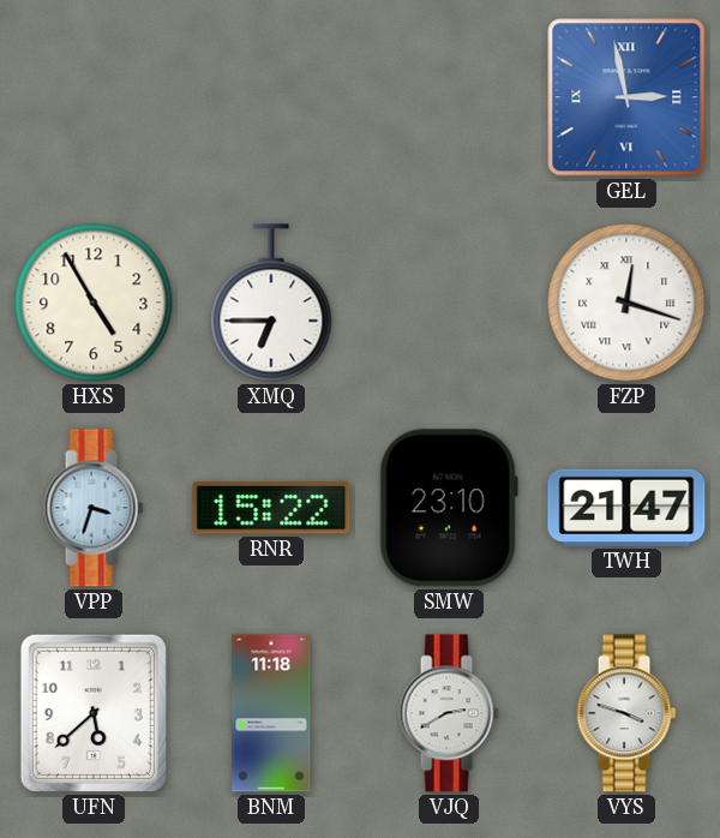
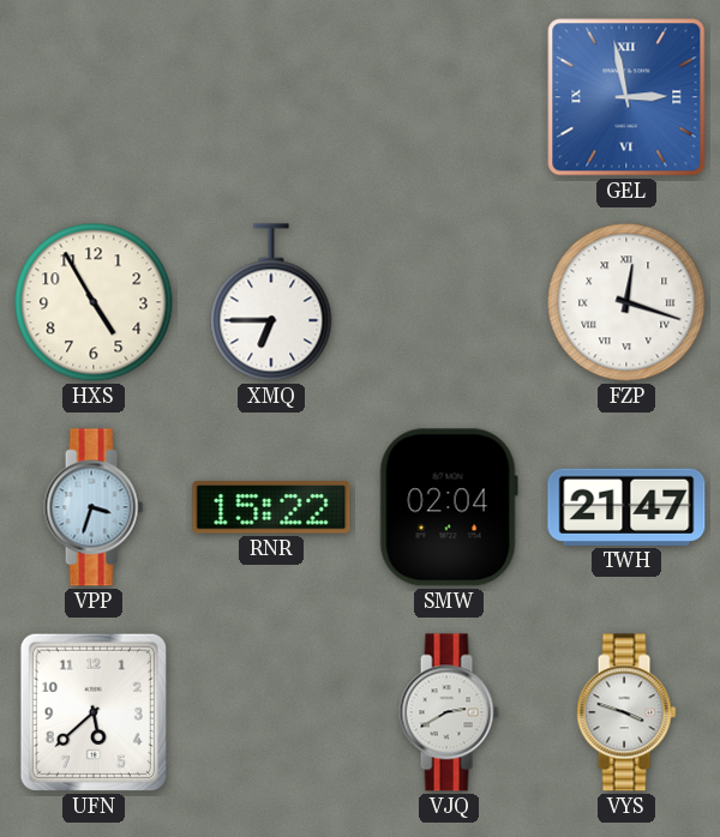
SMW: 23:10 -> 02:04 (449, 507)
BNM: 11:18 -> none (271, 713)
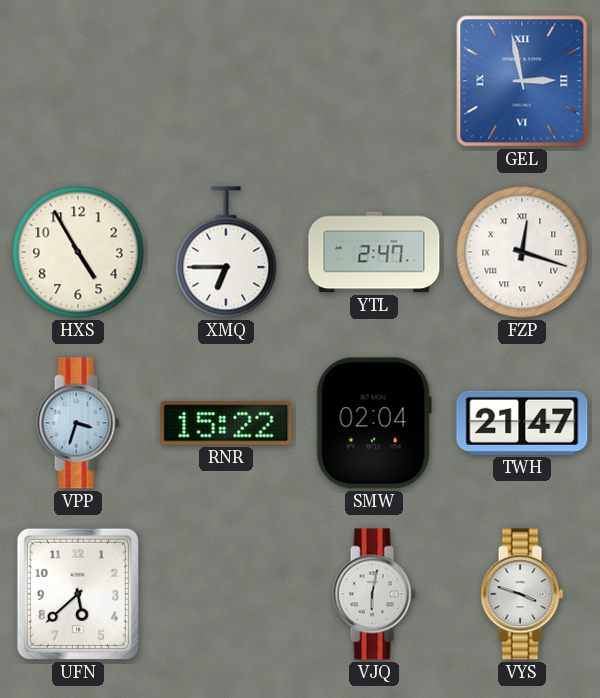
YTL: none -> 2:47 (374, 252)
VJQ: 2:40 -> 6:02 (374, 594)
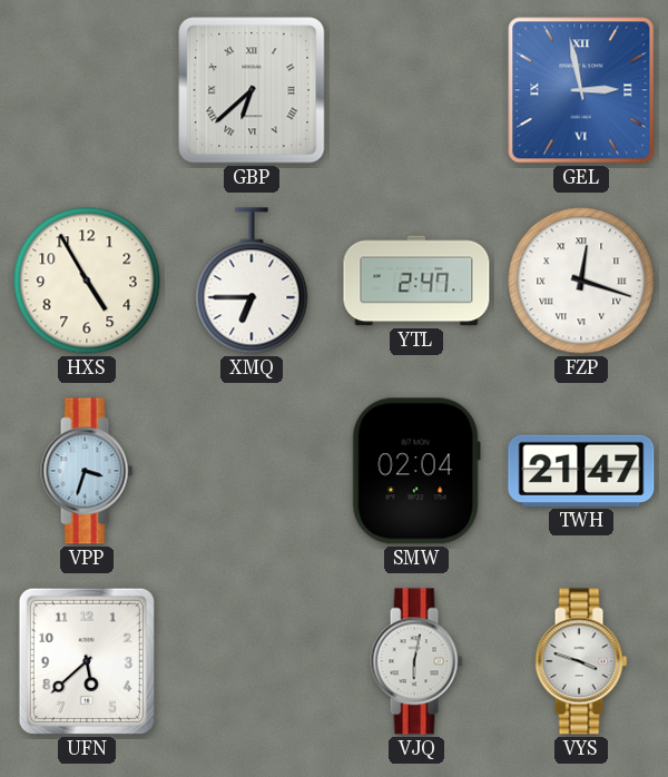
GBP: none -> 6:38 (252, 90)
RNR: 15:22 -> none (226, 423)
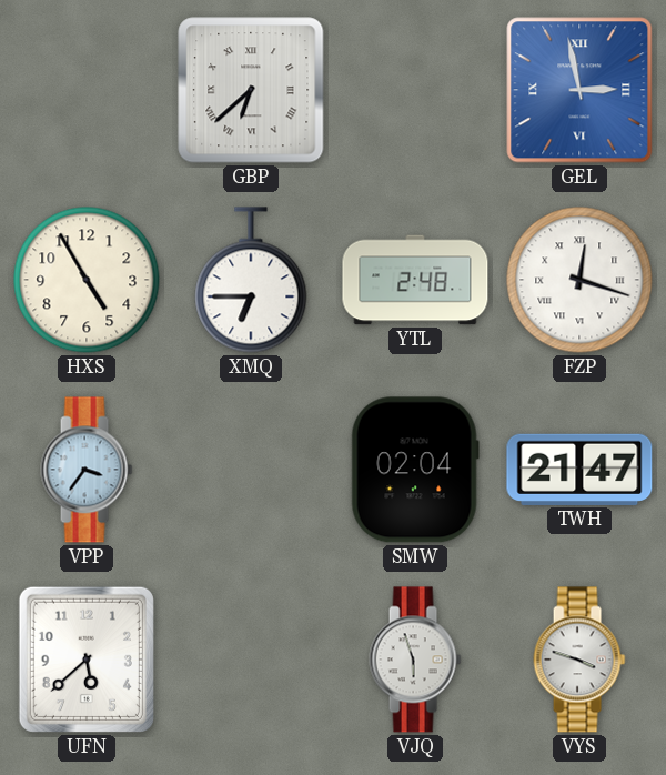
YTL: 2:47 -> 2:48 (415, 280)
VPP: 3:33 -> 3:36 (87, 470)
VJQ: 6:02 -> 5:57 (415, 660)
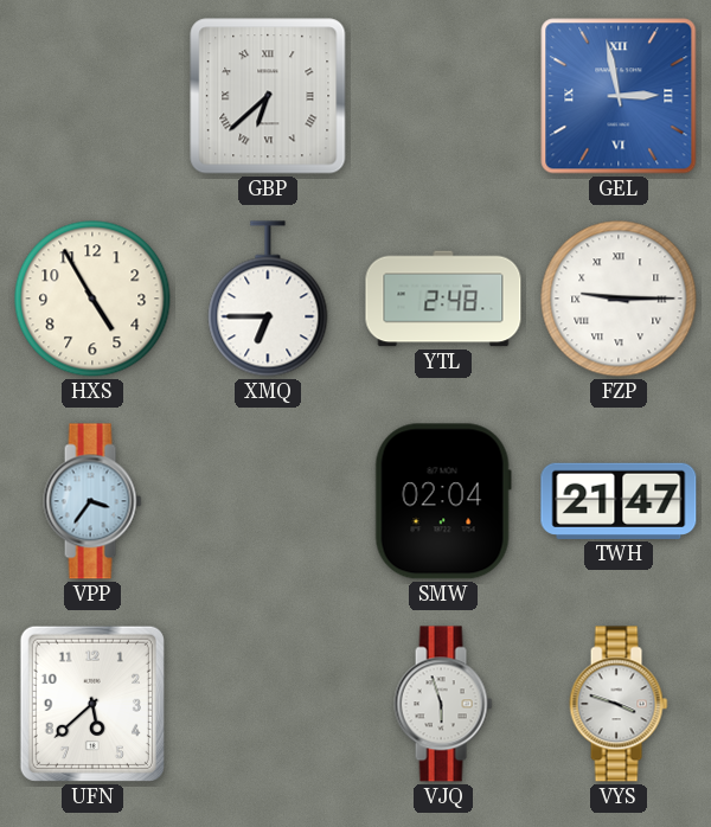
FZP: 12:18 -> 9:15 (619, 299)
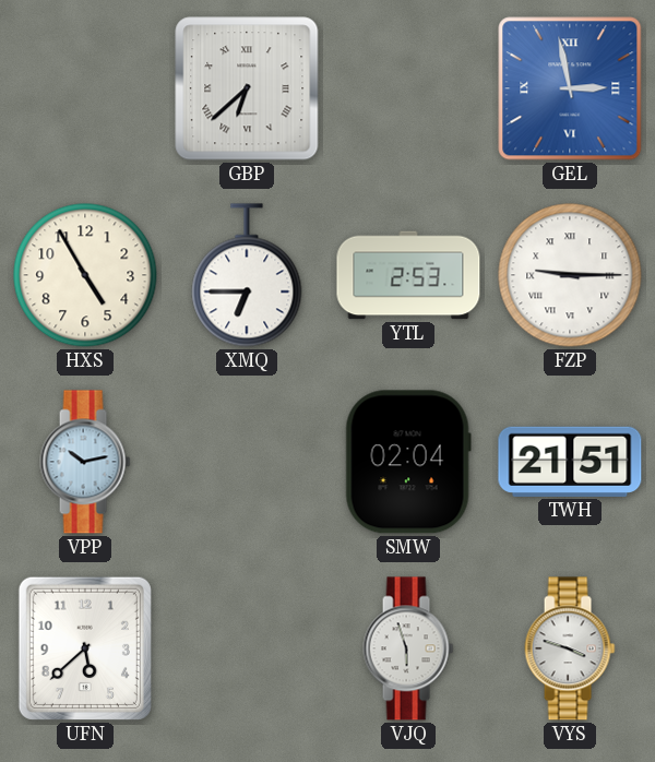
YTL: 2:48 -> 2:53 (408, 275)
VPP: 3:36 -> 10:13 (85, 462)
TWH: 21:47 -> 21:51 (570, 462)
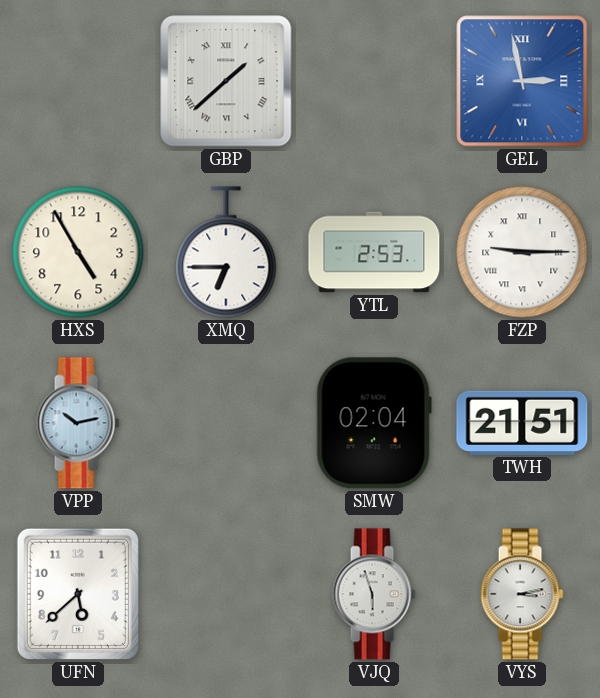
GBP: 6:38 -> 1:38 (226, 81)
VYS: 3:48 -> 3:13 (522, 594)
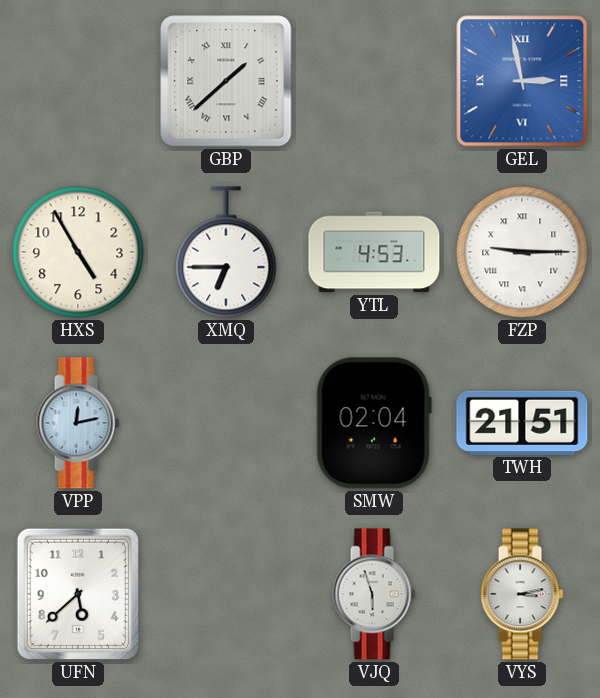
YTL: 2:53 -> 4:53 (374, 252)
VPP: 10:13 -> 12:13 (78, 423)
